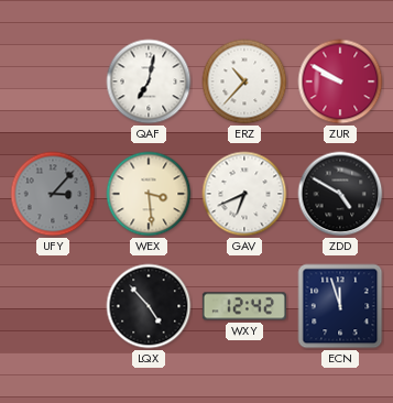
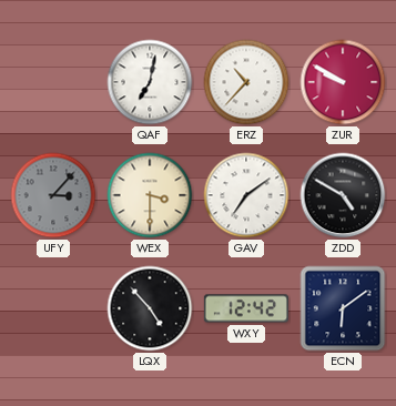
WEX: 3:29 -> 3:30 (150, 195)
GAV: 6:41 -> 7:09 (246, 195)
ECN: 11:57 -> 6:09 (343, 308)
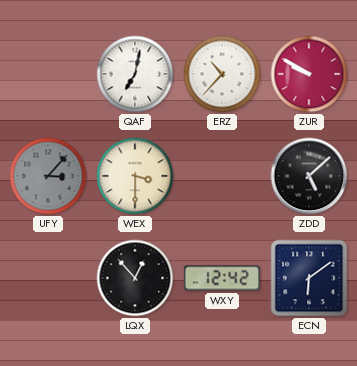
GAV: 7:09 -> none (246, 195)
ZDD: 4:50 -> 5:08 (309, 176)
LQX: 4:53 -> 12:53 (135, 278)
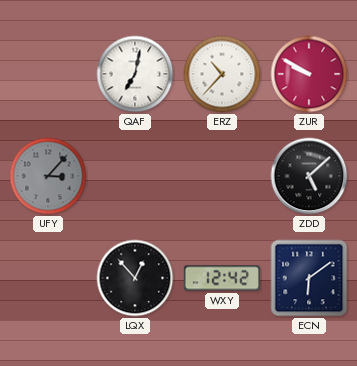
WEX: 3:30 -> none (135, 176)
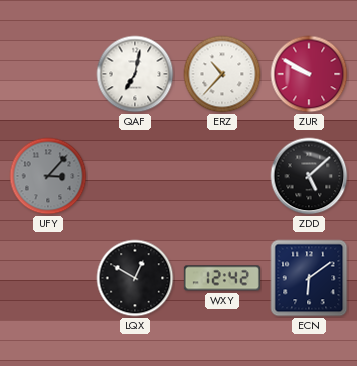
LQX: 12:53 -> 12:50 (135, 278)
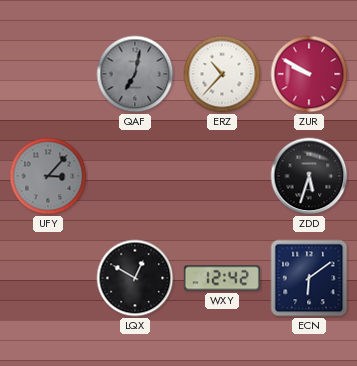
QAF dial: white -> grey (135, 74)
ZDD: 5:08 -> 5:33 (309, 176)
